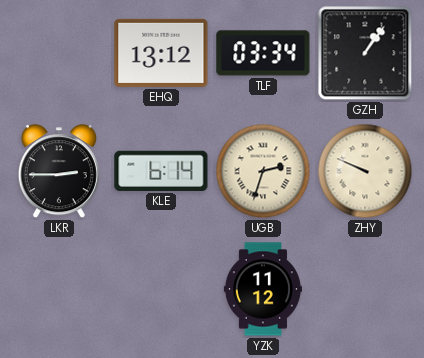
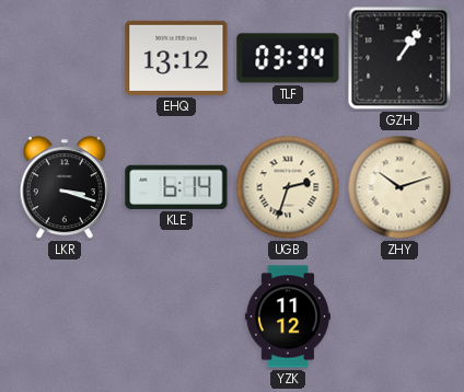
LKR: 2:45 -> 3:18 (65, 188)
ZHY: 9:49 -> 10:12 (399, 187)
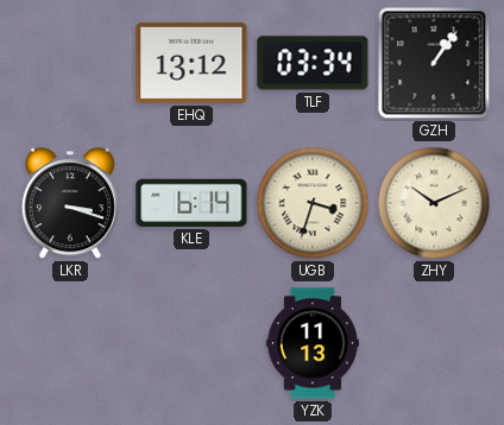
UGB: 2:33 -> 3:33 (313, 203)
ZHY: 10:12 -> 10:11 (434, 203)
YZK: 11:12 -> 11:13 (313, 343)
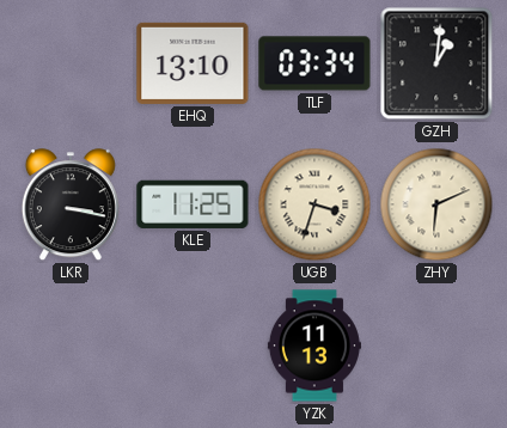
EHQ: 13:12 -> 13:10 (193, 63)
GZH: 1:06 -> 1:01 (436, 63)
LKR: 3:18 -> 3:17 (71, 206)
KLE: 6:14 -> 11:25 (193, 204)
ZHY: 10:11 -> 6:11 (436, 204)
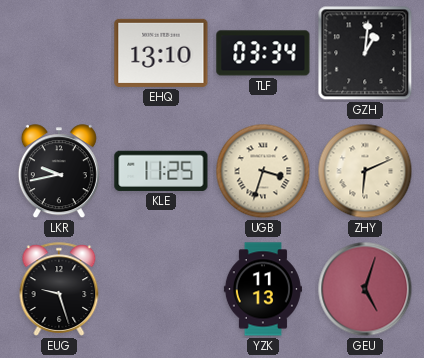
LKR: 3:17 -> 9:43 (59, 172)
EUG: none -> 9:27 (59, 289)
GEU: none -> 5:03 (365, 289)
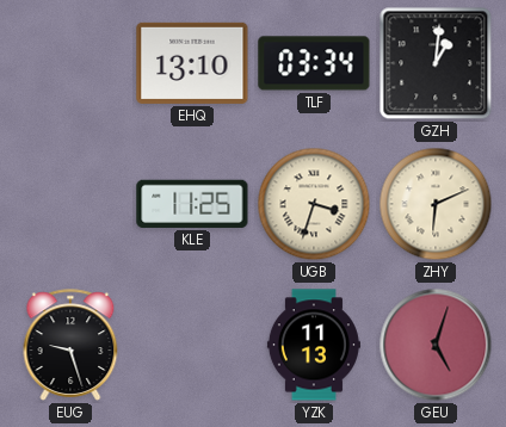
LKR: 9:43 -> none (59, 172)
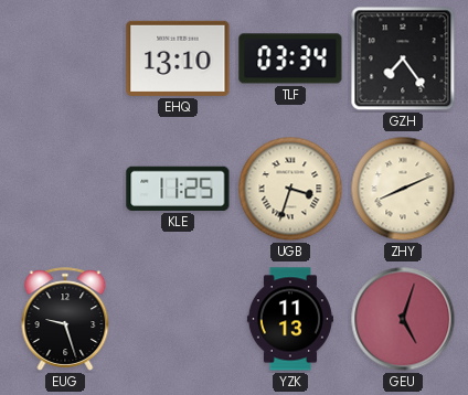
GZH: 1:01 -> 7:24 (403, 58)
ZHY: 6:11 -> 8:11 (403, 189)
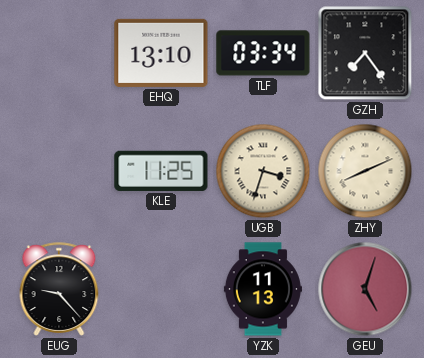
EUG: 9:27 -> 9:23 (59, 289)
